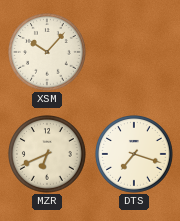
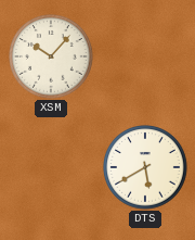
MZR: 6:41 -> none (48, 155)
DTS: 7:18 -> 5:40 (146, 168)
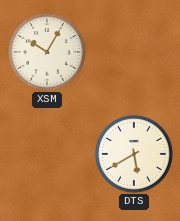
XSM: 10:07 -> 10:05 (48, 53)
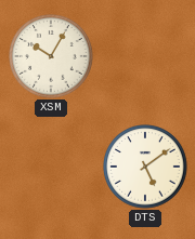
DTS: 5:40 -> 5:09 (146, 168)
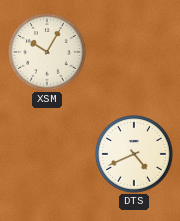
DTS: 5:09 -> 4:41 (135, 155)
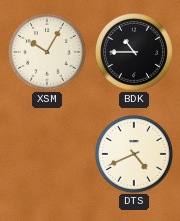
BDK: none -> 10:45 (135, 53)
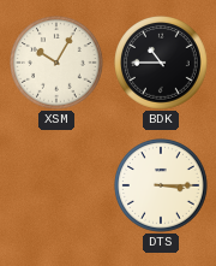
DTS: 4:41 -> 3:15 (162, 187)
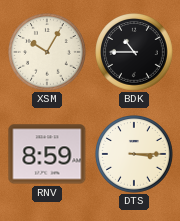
RNV: none -> 8:59 (47, 154)
